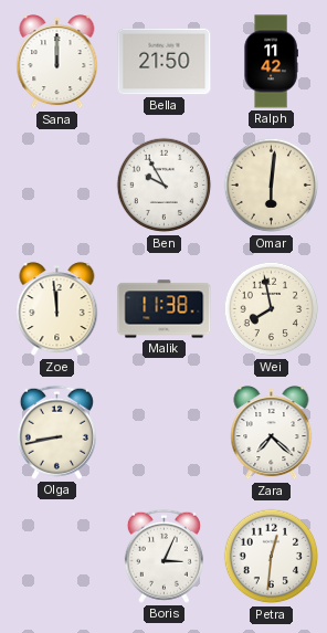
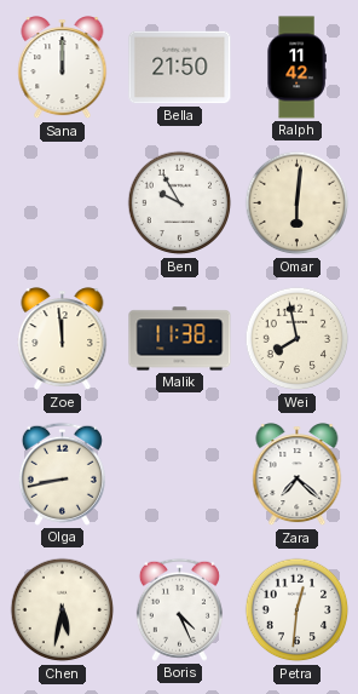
Chen: none -> 5:32 (63, 610)
Boris: 3:04 -> 4:26 (179, 609)
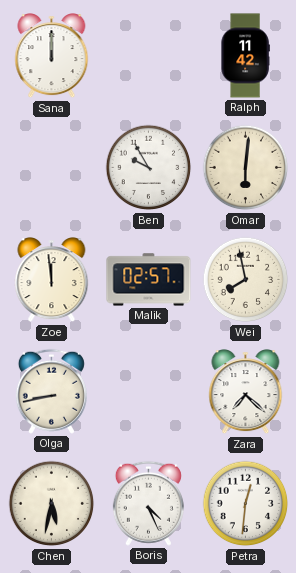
Bella: 21:50 -> none (180, 68)
Malik: 11:38 -> 02:57 (149, 280)
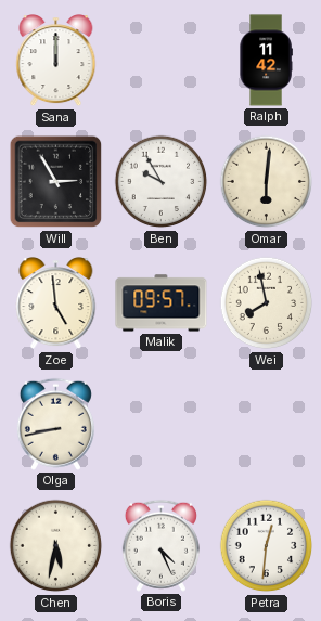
Will: none -> 2:55 (56, 182)
Zoe: 11:59 -> 4:59 (56, 303)
Malik: 02:57 -> 09:57 (162, 303)
Zara: 7:22 -> none (246, 392)
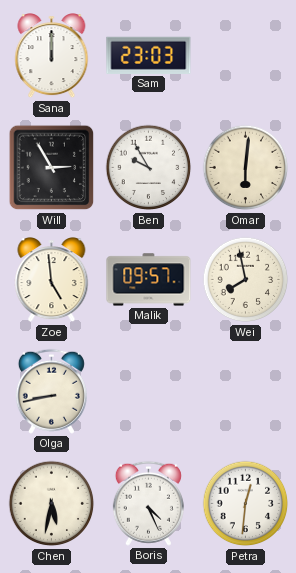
Sam: none -> 23:03 (149, 55)
Ralph: 11:42 -> none (266, 61)
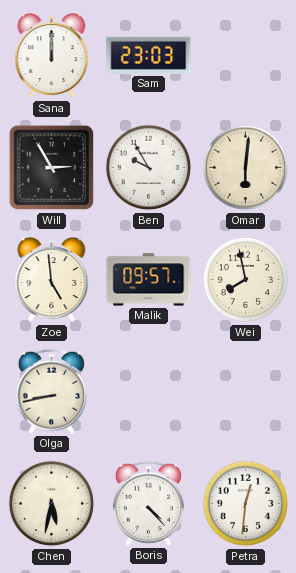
Boris: 4:26 -> 4:23 (148, 503)
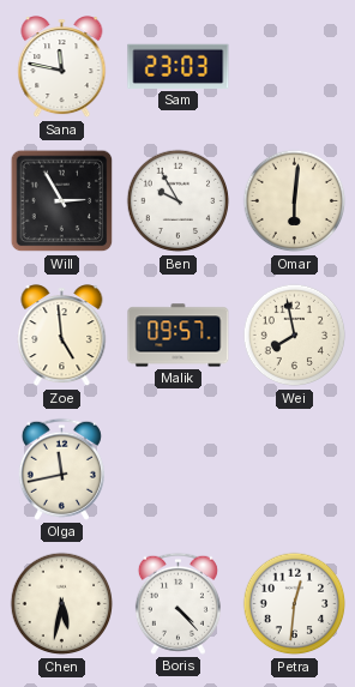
Sana: 12:00 -> 11:47 (62, 67)
Olga: 8:43 -> 11:43 (61, 469)
